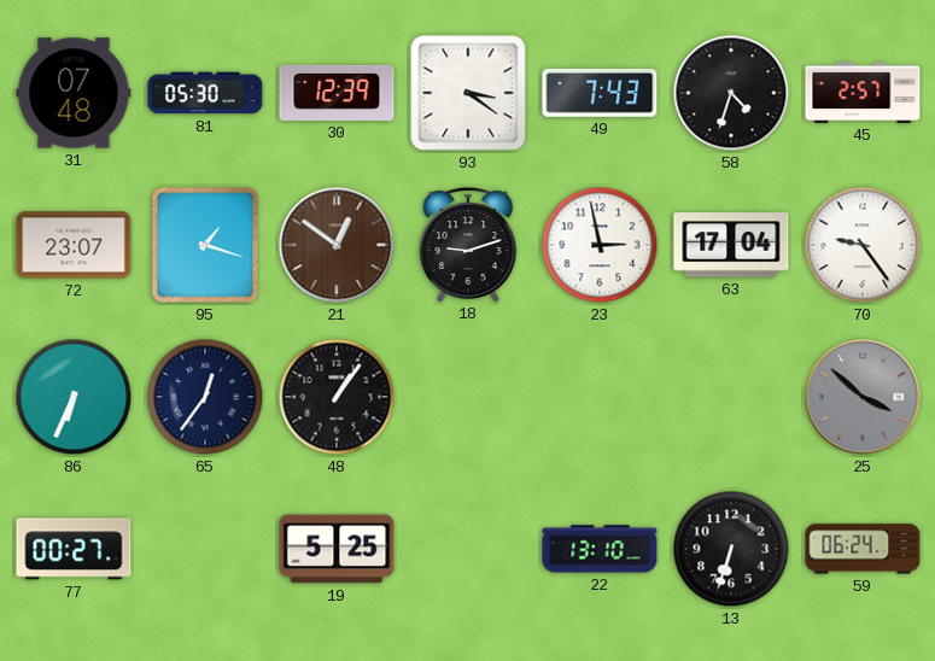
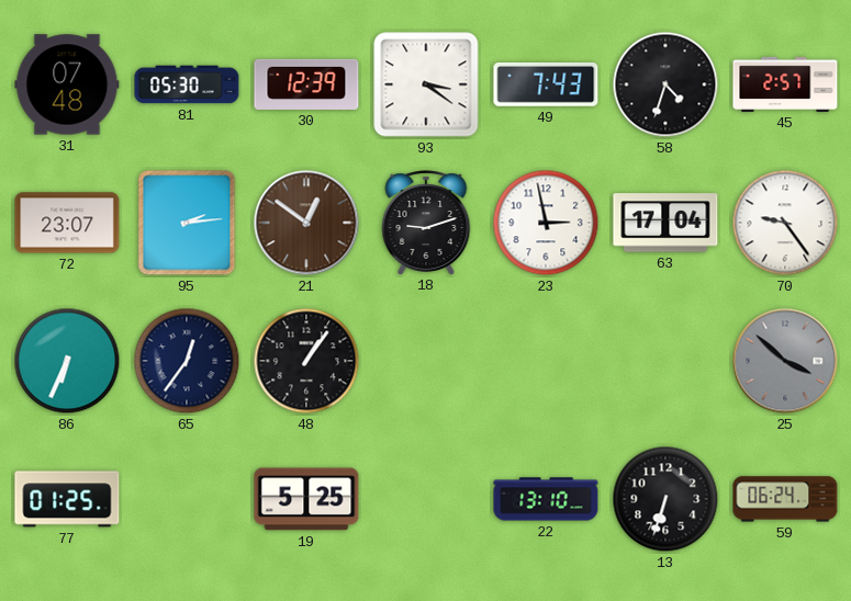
95: 1:18 -> 2:14 (187, 223)
77: 00:27 -> 01:25 (67, 499)
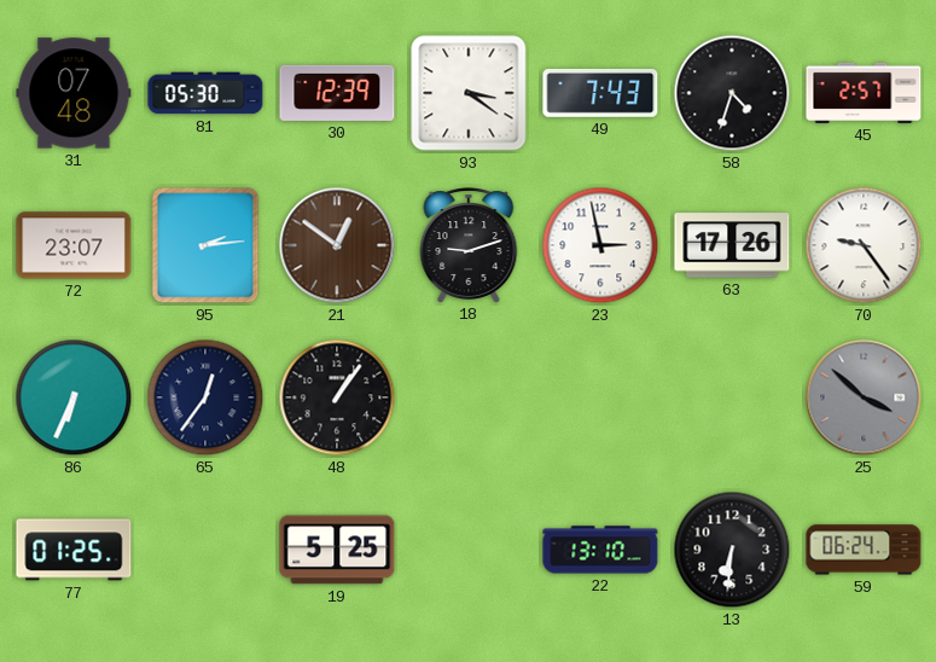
63: 17:04 -> 17:26 (732, 245)
13: 6:33 -> 6:31 (732, 550)
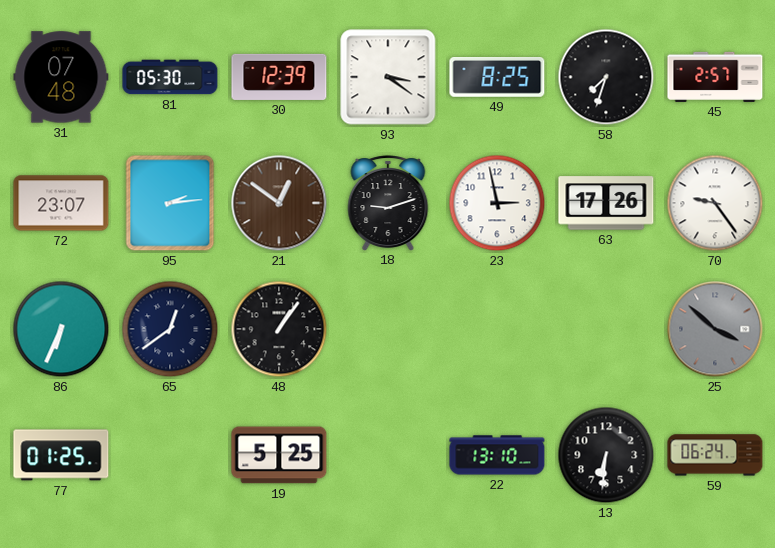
49: 7:43 -> 8:25 (497, 77)
58: 4:33 -> 7:33 (606, 77)
65: 12:36 -> 12:39 (170, 329)
